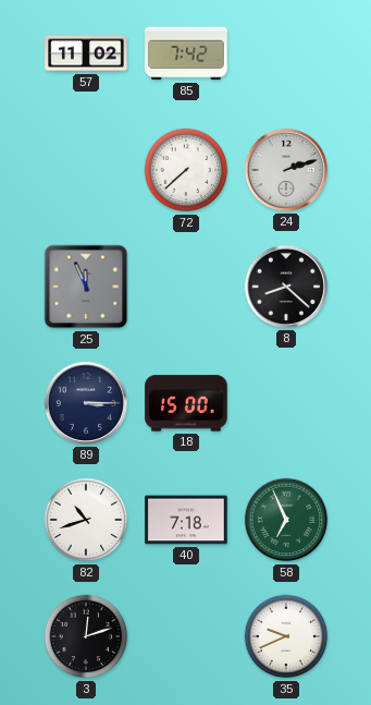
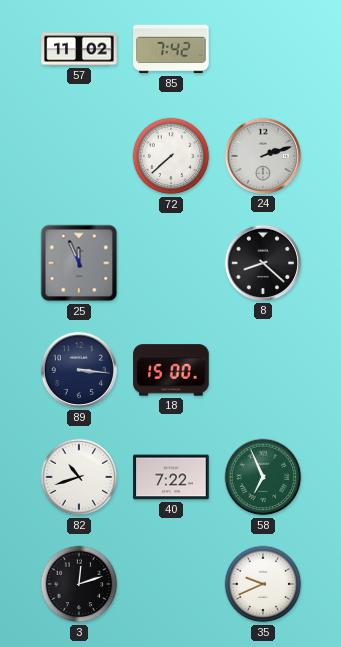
89: 3:15 -> 3:16 (79, 370)
40: 7:18 -> 7:22 (171, 477)
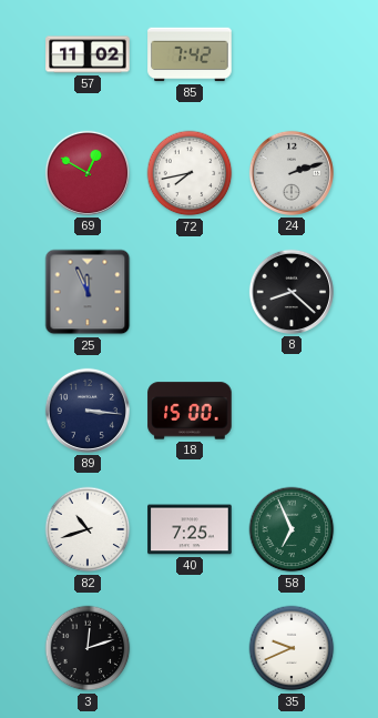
69: none -> 12:50 (88, 173)
72: 7:38 -> 7:43 (190, 173)
40: 7:22 -> 7:25 (190, 529)
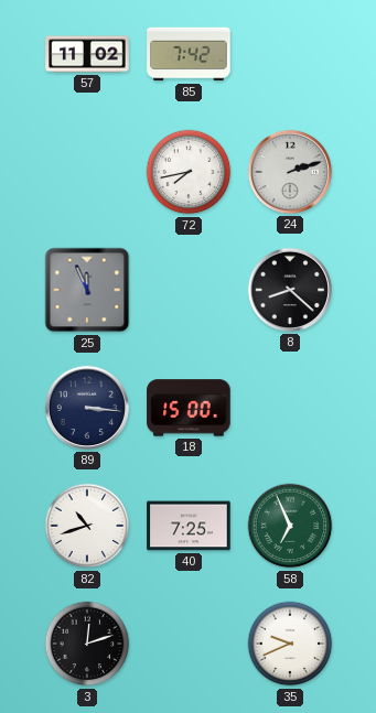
69: 12:50 -> none (88, 173)
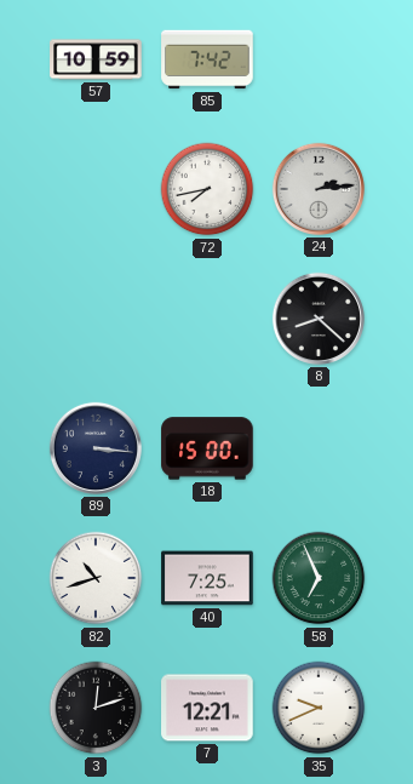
57: 11:02 -> 10:59 (96, 59)
24: 2:12 -> 2:14 (319, 189)
25: 11:56 -> none (87, 290)
7: none -> 12:21 (207, 708)
